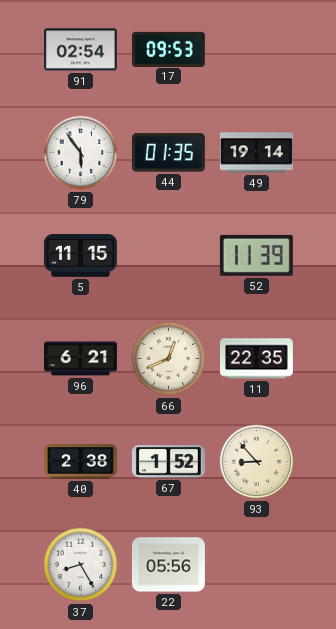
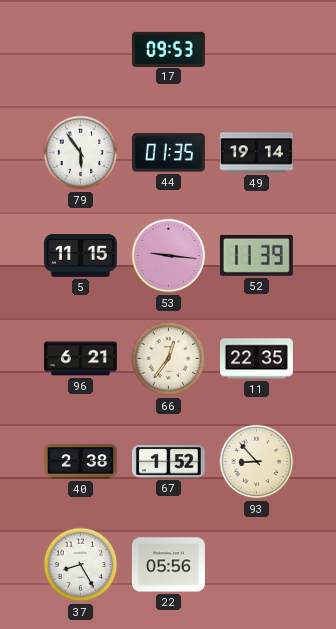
91: 02:54 -> none (80, 50)
53: none -> 9:16 (169, 256)
66: 12:41 -> 12:36 (169, 359)
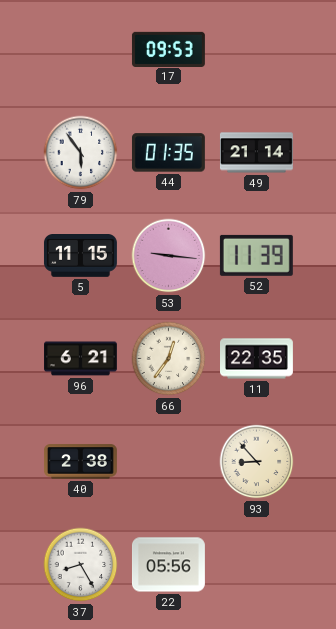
49: 19:14 -> 21:14 (256, 153)
67: 1:52 -> none (168, 462)
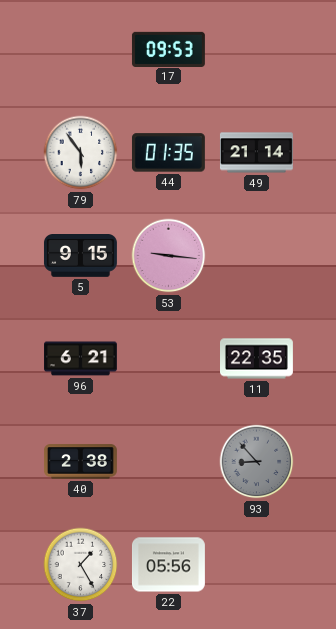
5: 11:15 -> 9:15 (80, 256)
52: 11:39 -> none (256, 255)
66: 12:36 -> none (169, 359)
93 dial: cream -> grey (257, 462)
37: 8:25 -> 1:25 (81, 565)
